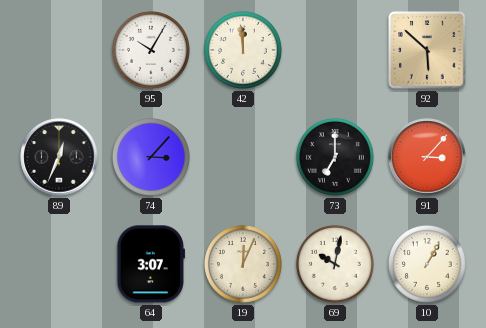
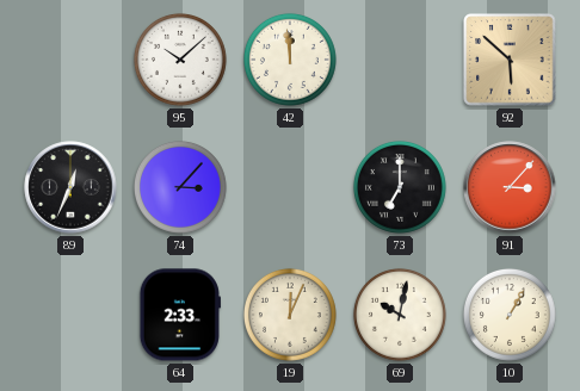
95: 10:05 -> 10:08 (180, 60)
64: 3:07 -> 2:33 (179, 315)
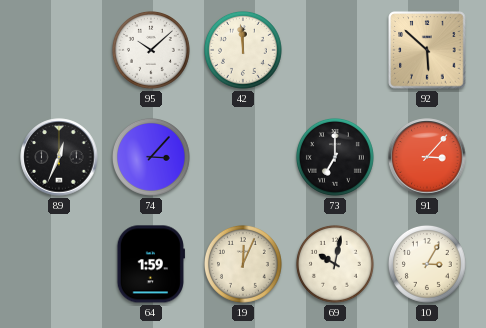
64: 2:33 -> 1:59 (150, 264)
10: 1:05 -> 3:05 (427, 264)
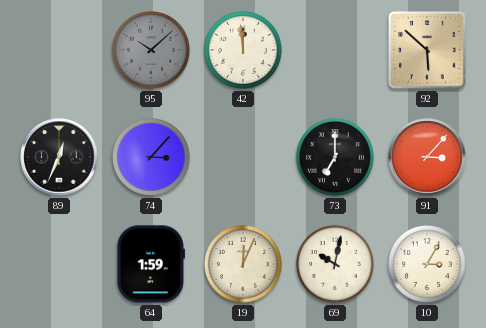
95 dial: white -> grey (151, 50)
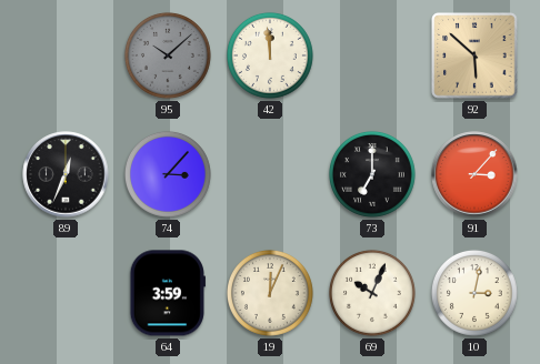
64: 1:59 -> 3:59 (167, 293)
69: 10:02 -> 10:04 (372, 293)
10: 3:05 -> 3:02 (474, 293)
